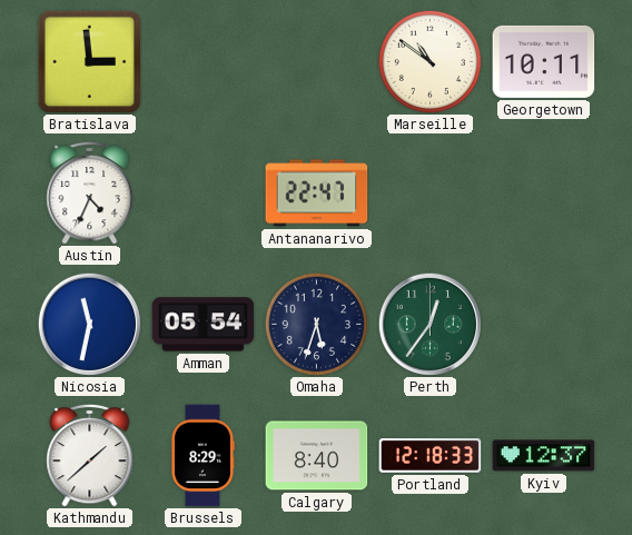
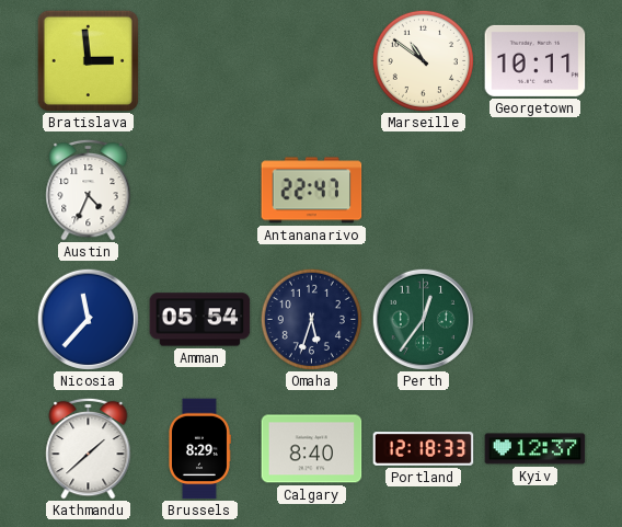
Nicosia: 11:32 -> 11:37 (88, 319)
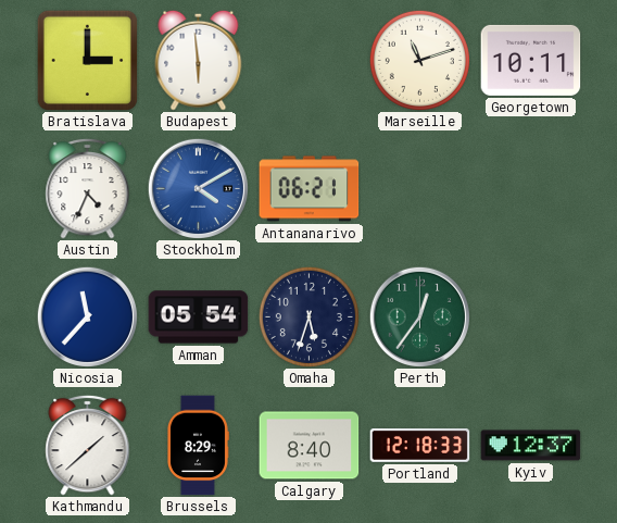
Bratislava: 2:59 -> 3:00 (87, 60)
Budapest: none -> 5:59 (199, 60)
Marseille: 10:51 -> 11:12 (419, 60)
Stockholm: none -> 4:10 (198, 188)
Antananarivo: 22:47 -> 06:21 (310, 189)
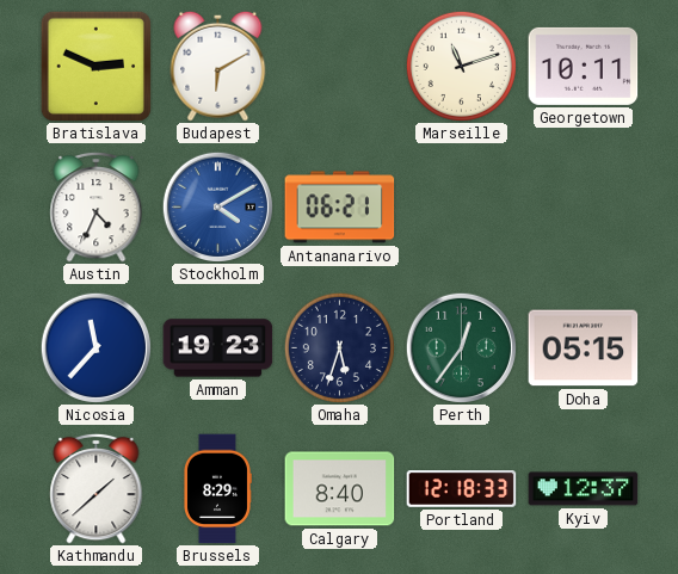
Bratislava: 3:00 -> 2:49 (95, 66)
Budapest: 5:59 -> 6:10 (218, 66)
Amman: 05:54 -> 19:23 (218, 348)
Doha: none -> 05:15 (584, 348)
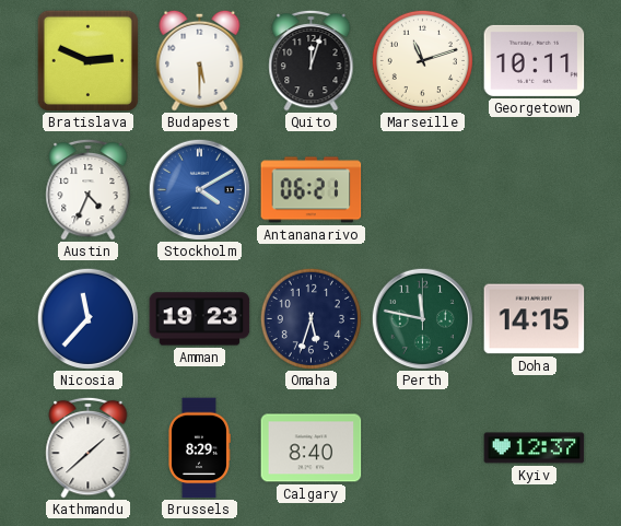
Budapest: 6:10 -> 5:30 (200, 60)
Quito: none -> 12:03 (312, 60)
Perth: 12:36 -> 11:47 (422, 318)
Doha: 05:15 -> 14:15 (535, 319)
Portland: 12:18 -> none (462, 489)
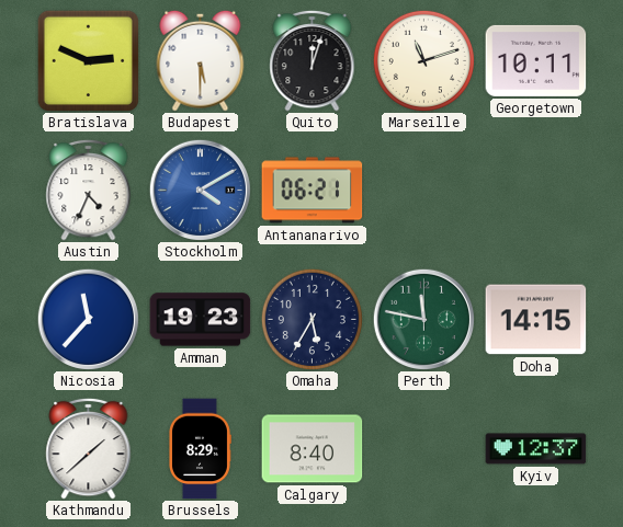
Omaha: 5:33 -> 5:35 (311, 319)
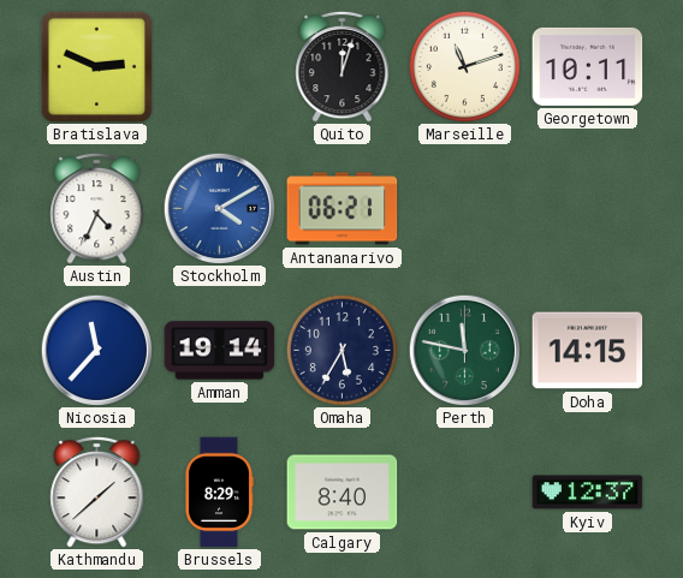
Budapest: 5:30 -> none (201, 60)
Amman: 19:23 -> 19:14 (220, 351)
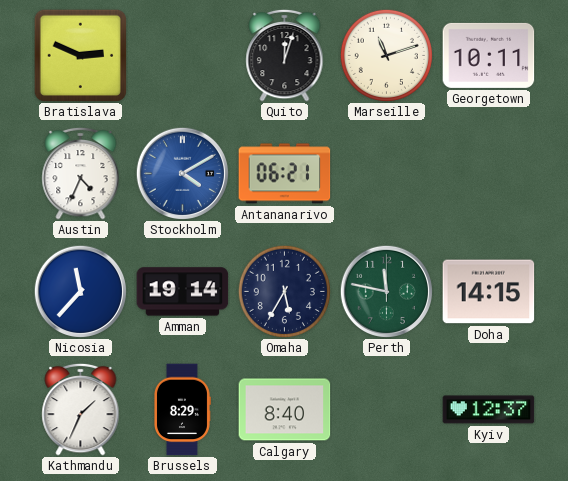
Kathmandu: 1:38 -> 1:34 (81, 409)
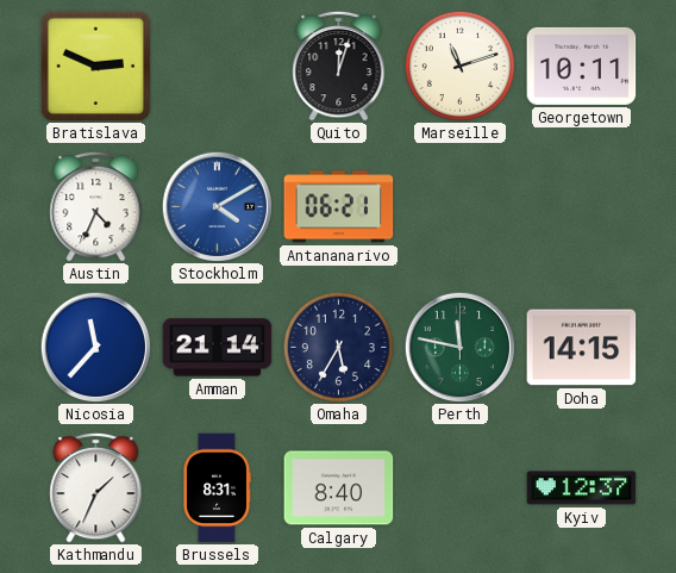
Amman: 19:14 -> 21:14 (218, 348)
Brussels: 8:29 -> 8:31 (218, 488)
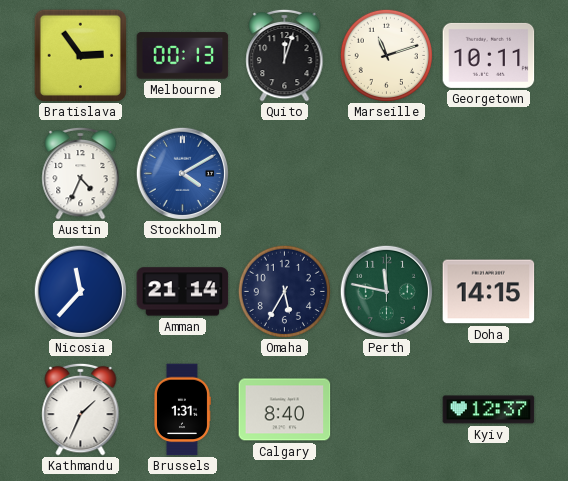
Bratislava: 2:49 -> 2:54 (80, 55)
Melbourne: none -> 00:13 (183, 56)
Antananarivo: 06:21 -> none (339, 207)
Brussels: 8:31 -> 1:31 (183, 410)
